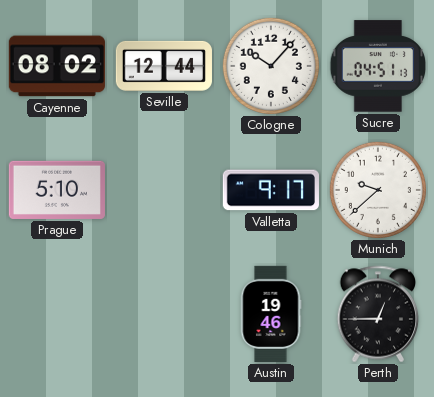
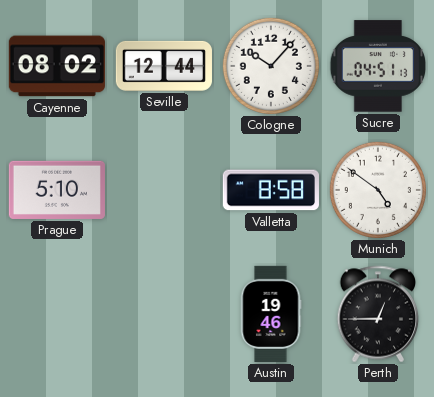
Valletta: 9:17 -> 8:58 (271, 190)
Munich: 9:38 -> 4:51 (378, 190)
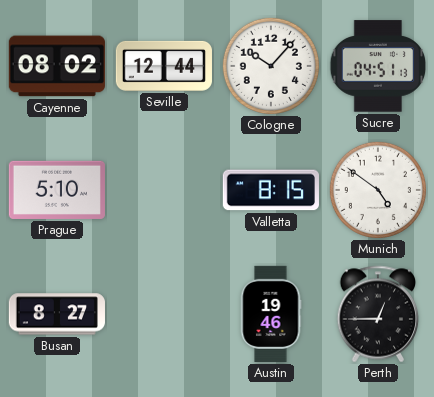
Valletta: 8:58 -> 8:15 (271, 190)
Busan: none -> 8:27 (57, 314)
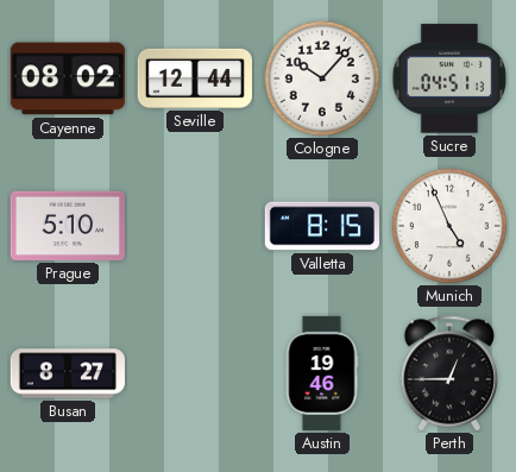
Munich: 4:51 -> 4:56 (449, 226)
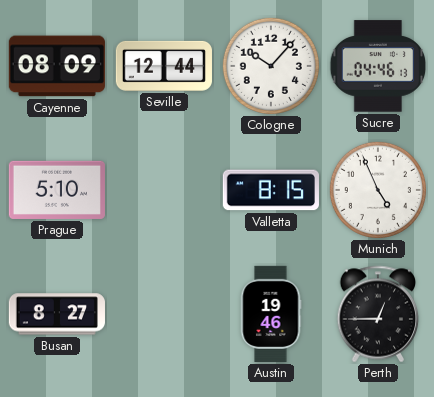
Cayenne: 08:02 -> 08:09 (57, 66)
Sucre: 04:51 -> 04:46 (378, 66)
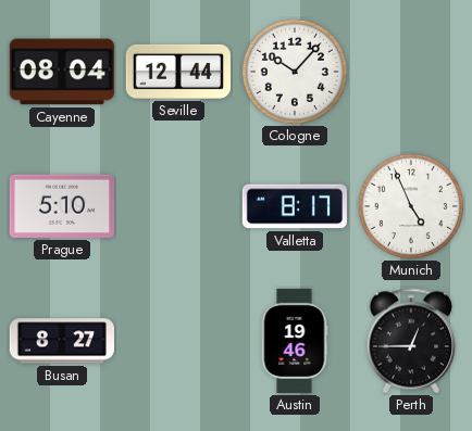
Cayenne: 08:09 -> 08:04 (62, 72)
Sucre: 04:46 -> none (378, 66)
Valletta: 8:15 -> 8:17 (295, 206)
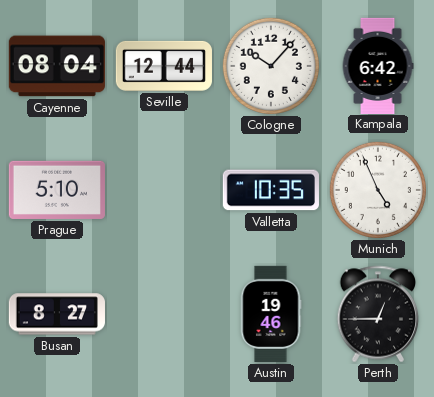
Kampala: none -> 6:42 (378, 65)
Valletta: 8:17 -> 10:35 (271, 190)
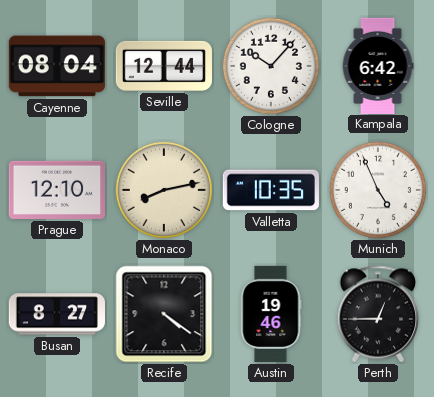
Prague: 5:10 -> 12:10 (57, 190)
Monaco: none -> 8:13 (164, 190)
Recife: none -> 4:21 (164, 314)
